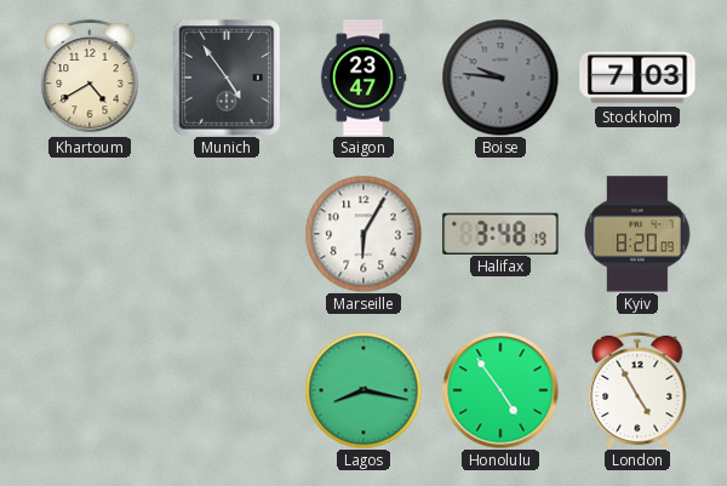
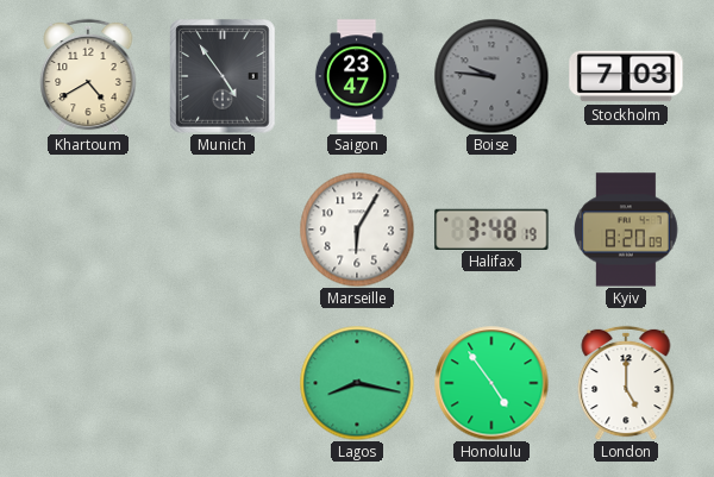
London: 4:55 -> 5:00 (626, 383)
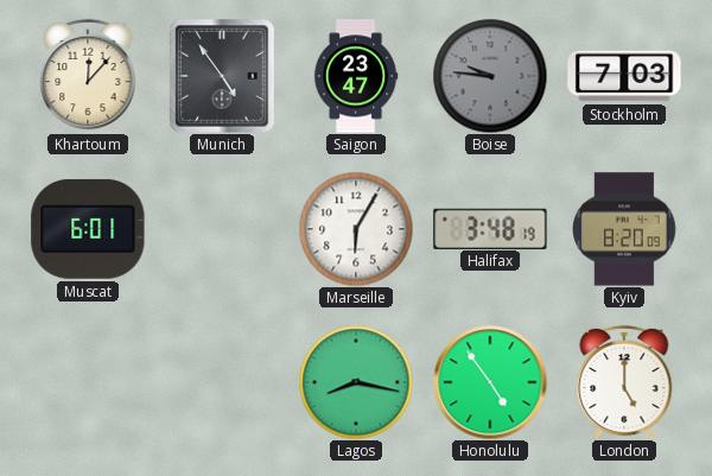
Khartoum: 4:40 -> 12:07 (88, 76)
Muscat: none -> 6:01 (88, 229)
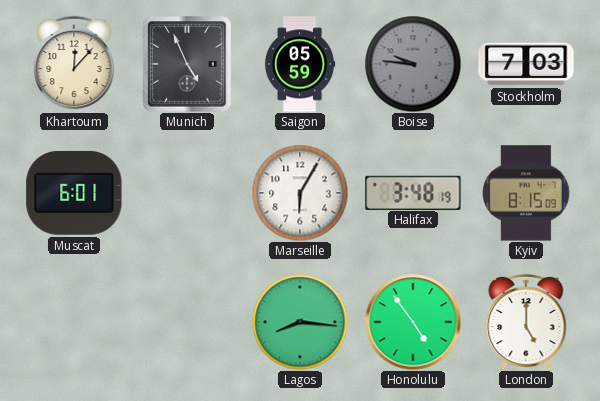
Munich: 4:54 -> 4:56 (187, 64)
Saigon: 23:47 -> 05:59 (300, 64)
Kyiv: 8:20 -> 8:15 (526, 193)
Lagos: 8:17 -> 8:16 (300, 322)
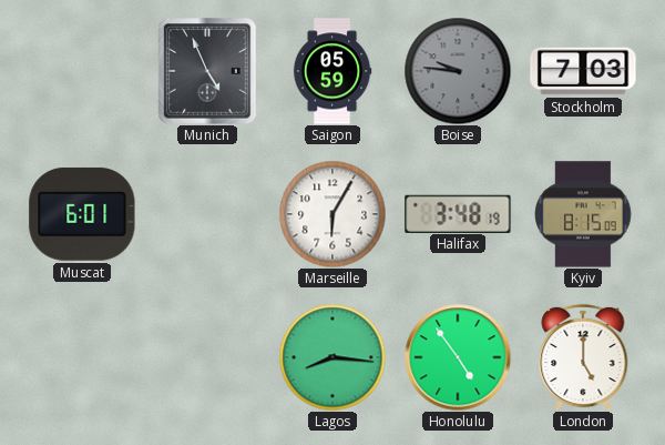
Khartoum: 12:07 -> none (74, 64)
